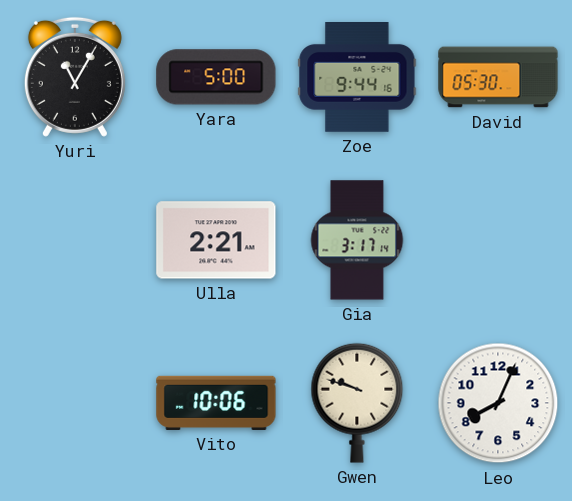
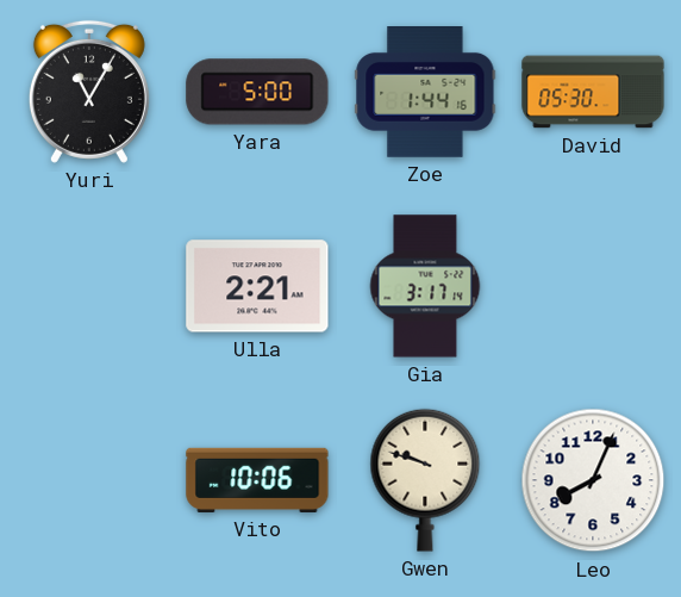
Zoe: 9:44 -> 1:44 (425, 93)
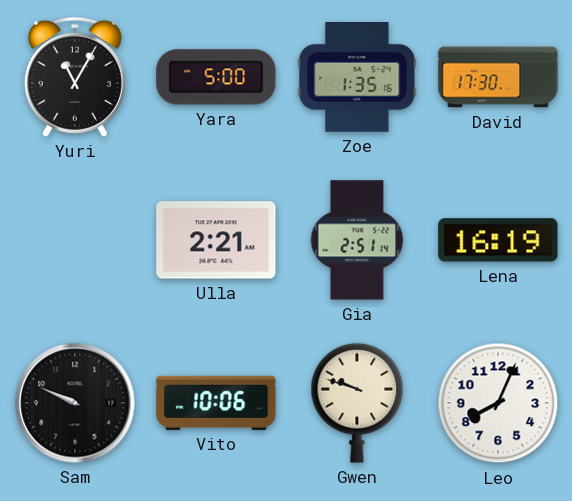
Zoe: 1:44 -> 1:35 (357, 78)
David: 05:30 -> 17:30 (498, 77)
Gia: 3:17 -> 2:51 (357, 240)
Lena: none -> 16:19 (498, 240)
Sam: none -> 9:49 (75, 403)
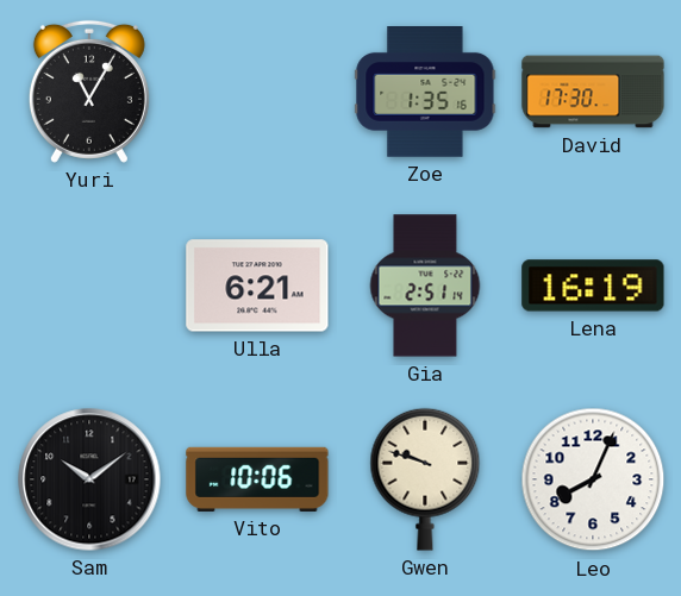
Yara: 5:00 -> none (216, 77)
Ulla: 2:21 -> 6:21 (257, 286)
Sam: 9:49 -> 10:09 (89, 479)
